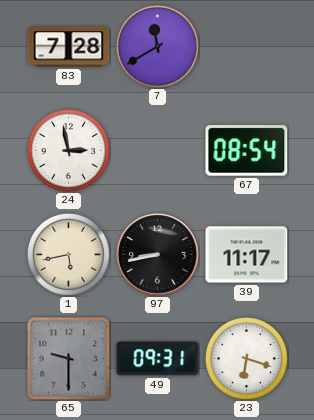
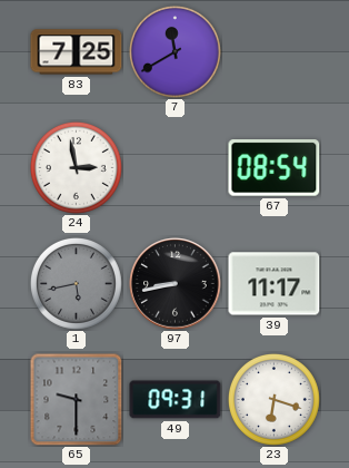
83: 7:28 -> 7:25 (77, 52)
1 dial: cream -> grey (76, 283)
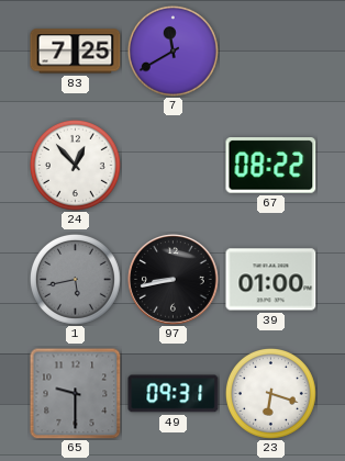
24: 2:58 -> 12:53 (75, 165)
67: 08:54 -> 08:22 (271, 166)
39: 11:17 -> 01:00 (271, 280)
